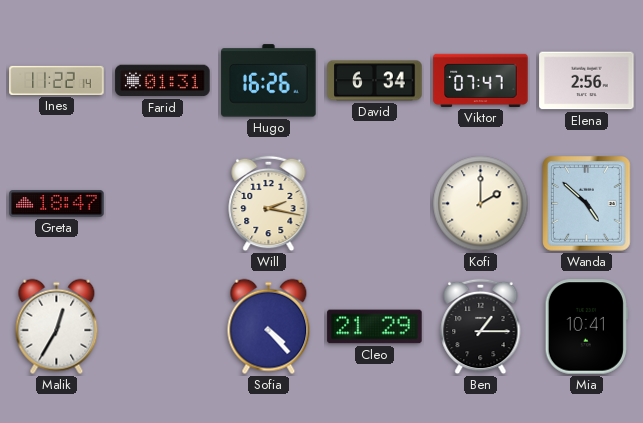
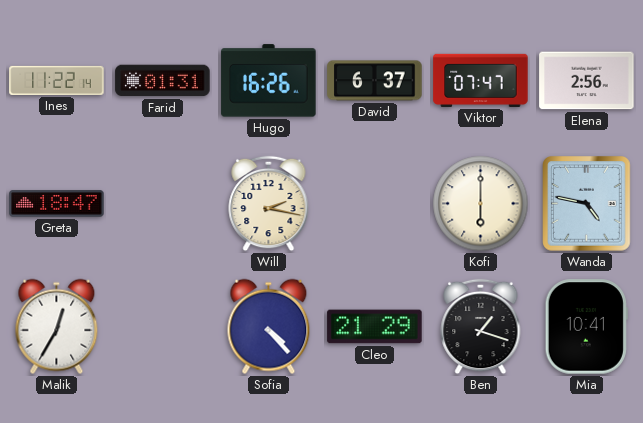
David: 6:34 -> 6:37 (375, 81)
Kofi: 2:00 -> 6:00 (481, 204)
Wanda: 4:52 -> 4:47 (587, 204)
Ben: 1:15 -> 1:18 (481, 327)
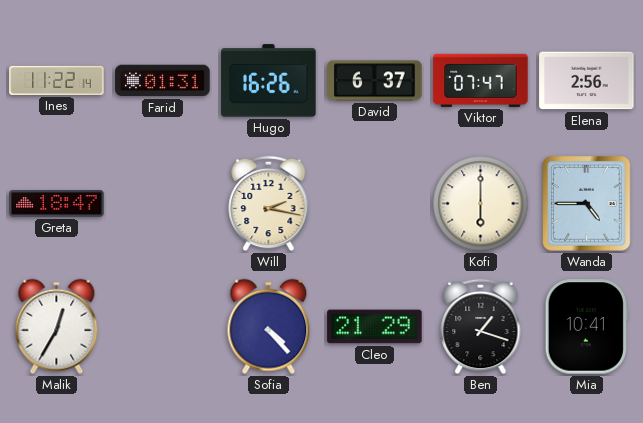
Wanda: 4:47 -> 4:45 (587, 204)
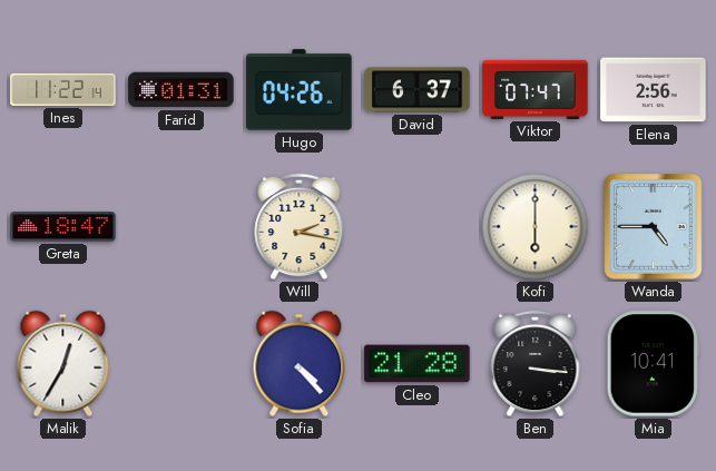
Hugo: 16:26 -> 04:26 (300, 90)
Cleo: 21:29 -> 21:28 (418, 364)
Ben: 1:18 -> 3:16 (536, 364)
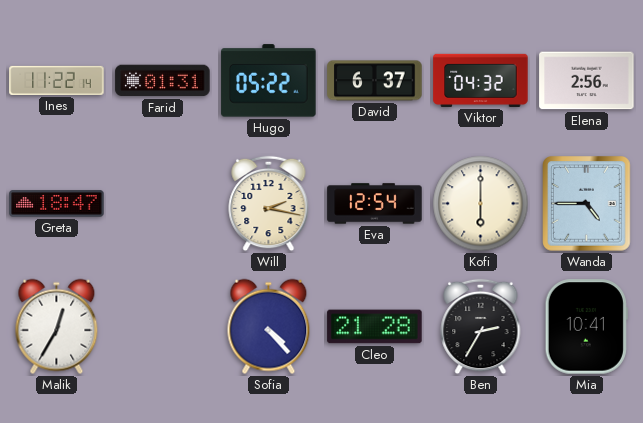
Hugo: 04:26 -> 05:22 (269, 81)
Viktor: 07:47 -> 04:32 (481, 80)
Eva: none -> 12:54 (375, 204)
Ben: 3:16 -> 2:35 (481, 327)
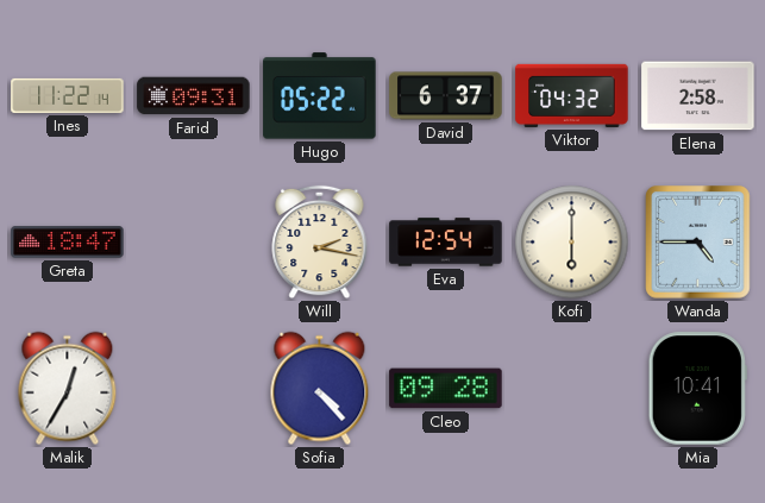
Farid: 01:31 -> 09:31 (194, 96)
Elena: 2:56 -> 2:58 (698, 96)
Cleo: 21:28 -> 09:28 (446, 389)
Ben: 2:35 -> none (481, 327)
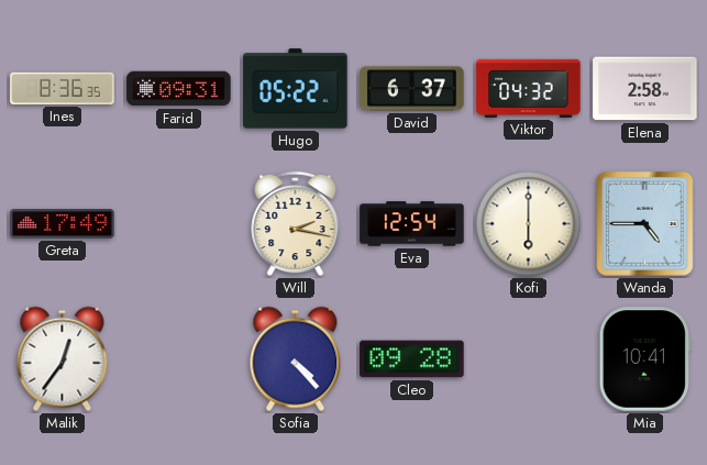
Ines: 11:22 -> 8:36 (63, 88)
Greta: 18:47 -> 17:49 (63, 224)
Malik: 12:35 -> 12:36 (63, 359)
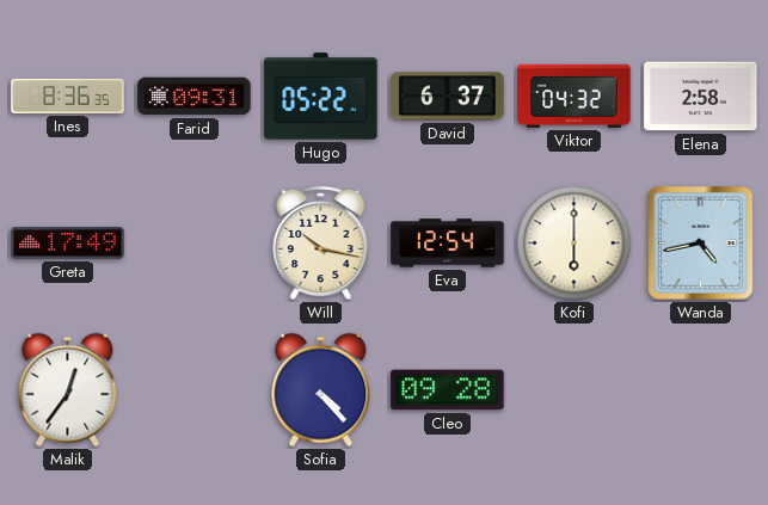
Will: 2:17 -> 10:17 (321, 244)
Wanda: 4:45 -> 4:43 (701, 244)
Mia: 10:41 -> none (644, 359)
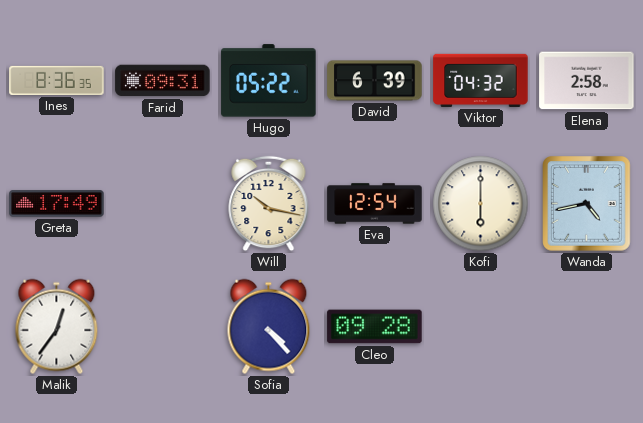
David: 6:37 -> 6:39 (375, 81)
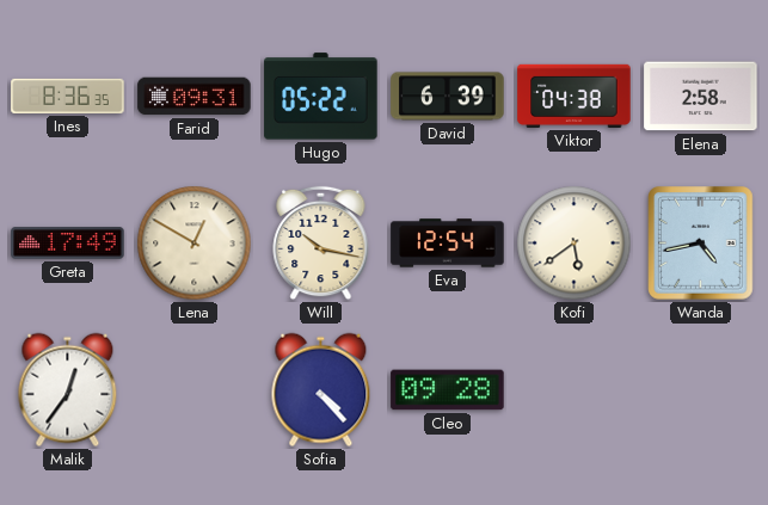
Viktor: 04:32 -> 04:38 (575, 96)
Lena: none -> 12:50 (195, 244)
Kofi: 6:00 -> 5:39 (575, 244)
